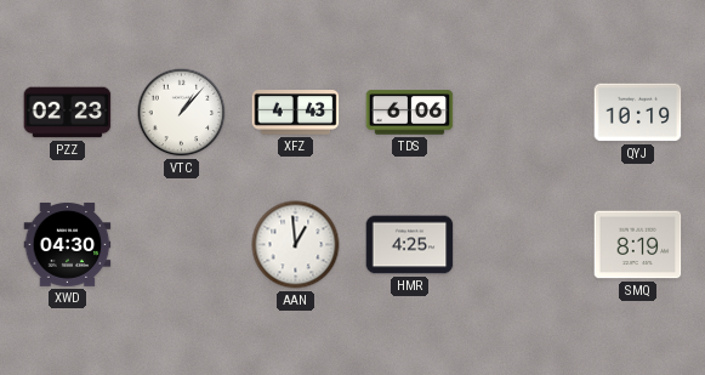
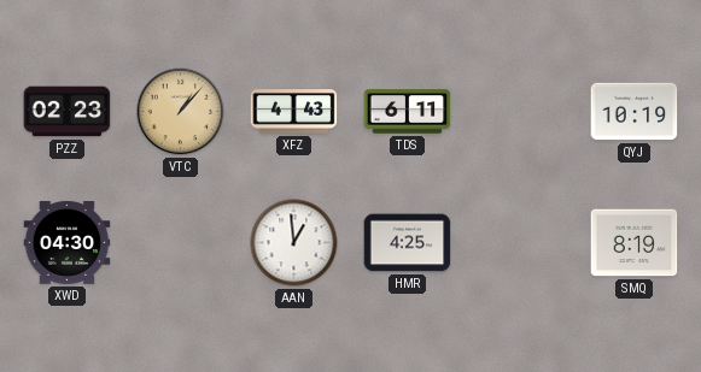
VTC dial: white -> champagne (181, 112)
TDS: 6:06 -> 6:11 (408, 112)
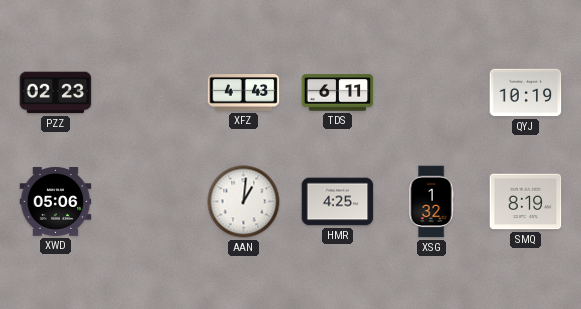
VTC: 1:07 -> none (181, 112)
XWD: 04:30 -> 05:06 (56, 201)
AAN: 12:59 -> 1:01 (244, 202)
XSG: none -> 1:32 (431, 202)
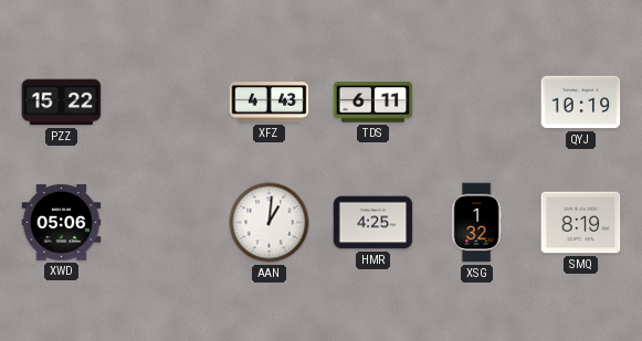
PZZ: 02:23 -> 15:22 (62, 103)
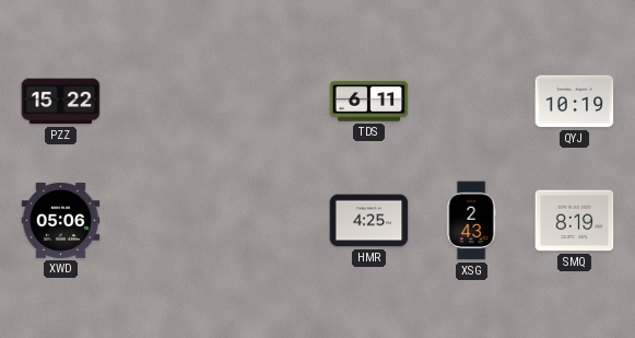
XFZ: 4:43 -> none (270, 103)
AAN: 1:01 -> none (270, 223)
XSG: 1:32 -> 2:43 (471, 221)
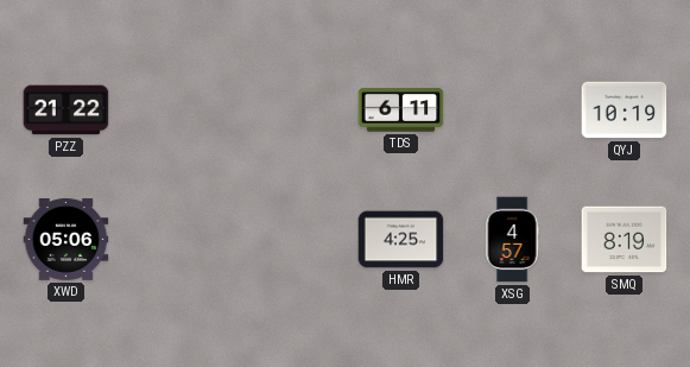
PZZ: 15:22 -> 21:22 (67, 110)
XSG: 2:43 -> 4:57 (512, 240)
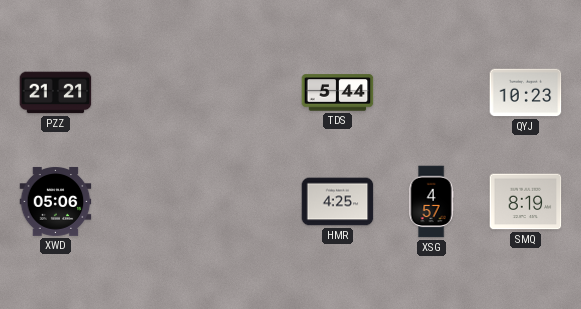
PZZ: 21:22 -> 21:21 (56, 93)
TDS: 6:11 -> 5:44 (338, 93)
QYJ: 10:19 -> 10:23 (526, 93)
